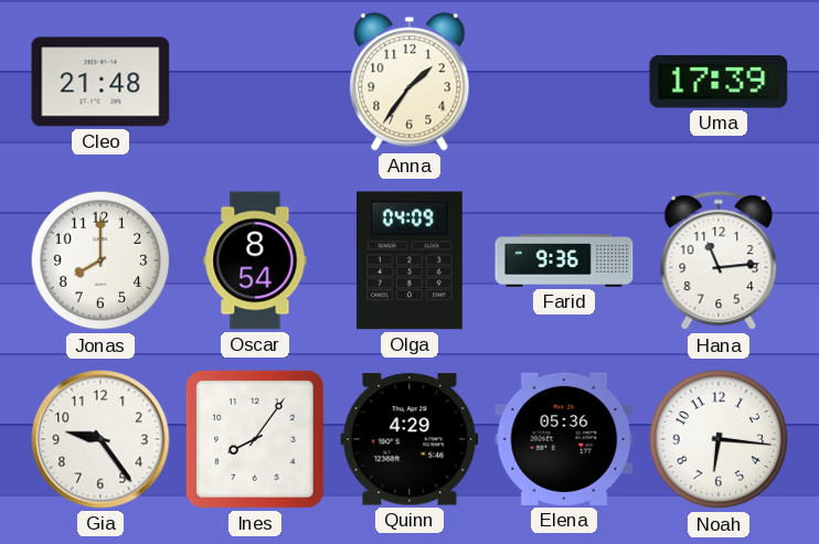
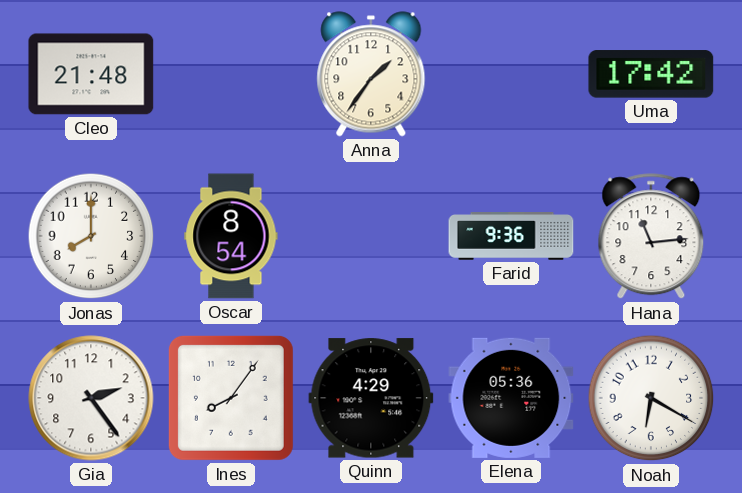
Uma: 17:39 -> 17:42 (651, 74)
Olga: 04:09 -> none (410, 260)
Gia: 9:24 -> 2:24 (91, 398)
Noah: 6:16 -> 6:20 (651, 398)
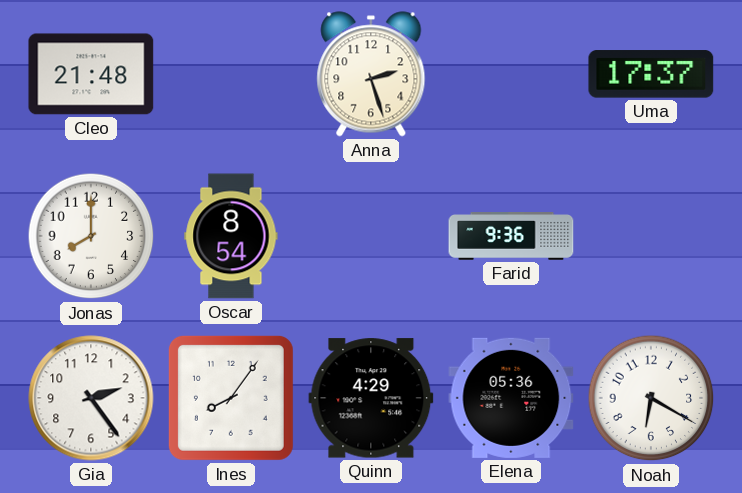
Anna: 1:36 -> 2:27 (371, 74)
Uma: 17:42 -> 17:37 (651, 74)
Hana: 11:14 -> none (651, 237)
